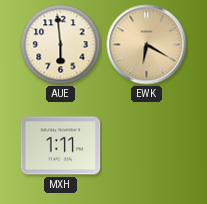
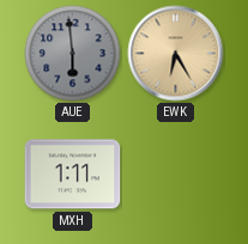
AUE dial: cream -> grey (73, 54)
EWK: 6:20 -> 6:25 (176, 54)
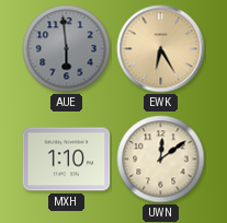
MXH: 1:11 -> 1:10 (67, 160)
UWN: none -> 12:09 (161, 160)
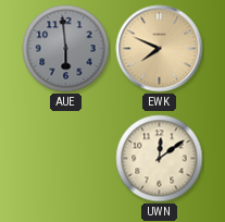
EWK: 6:25 -> 7:49 (160, 49)
MXH: 1:10 -> none (67, 160)
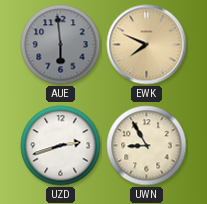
UZD: none -> 2:42 (61, 146)
UWN: 12:09 -> 8:55 (147, 146)
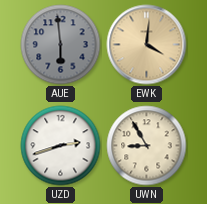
EWK: 7:49 -> 4:01 (147, 45)
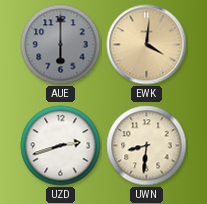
AUE: 5:59 -> 6:00 (61, 45)
UWN: 8:55 -> 8:31 (147, 146)
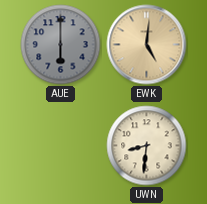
EWK: 4:01 -> 5:01 (147, 45)
UZD: 2:42 -> none (61, 146)
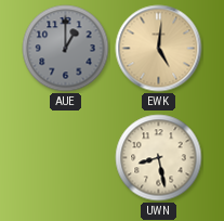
AUE: 6:00 -> 1:00 (66, 49)
UWN: 8:31 -> 8:28 (159, 158)
